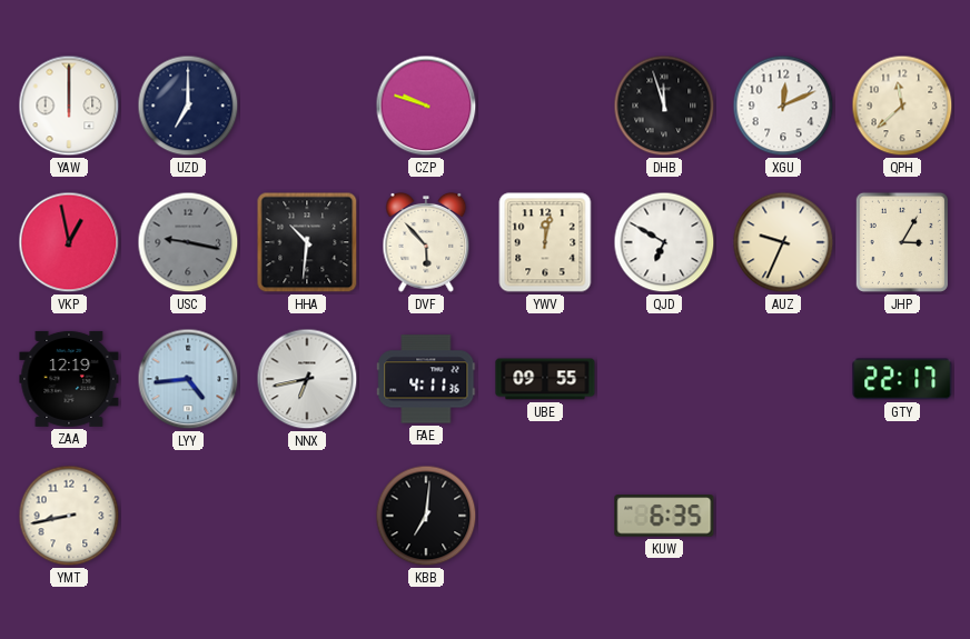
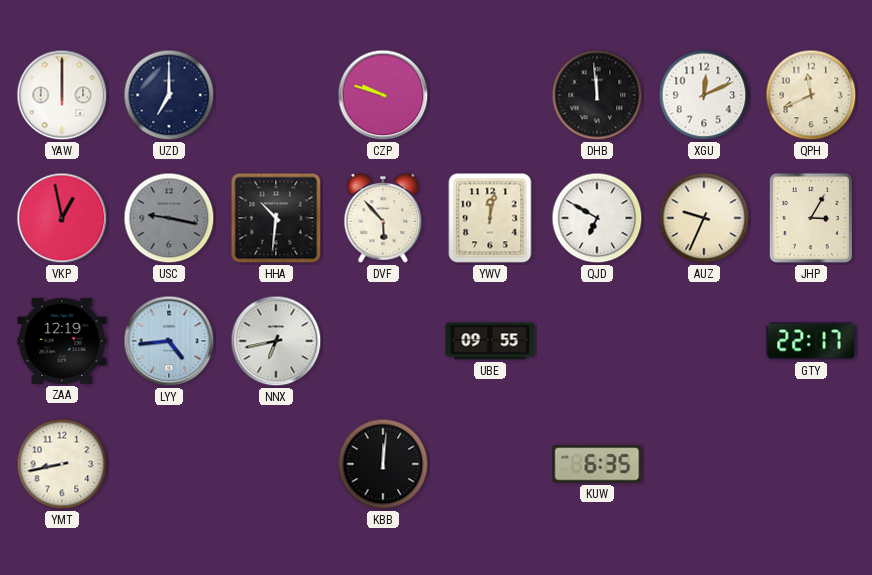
DHB: 11:57 -> 11:59 (597, 95)
QPH: 11:38 -> 11:41 (811, 95)
FAE: 4:11 -> none (426, 379)
KBB: 7:01 -> 12:01 (383, 464)
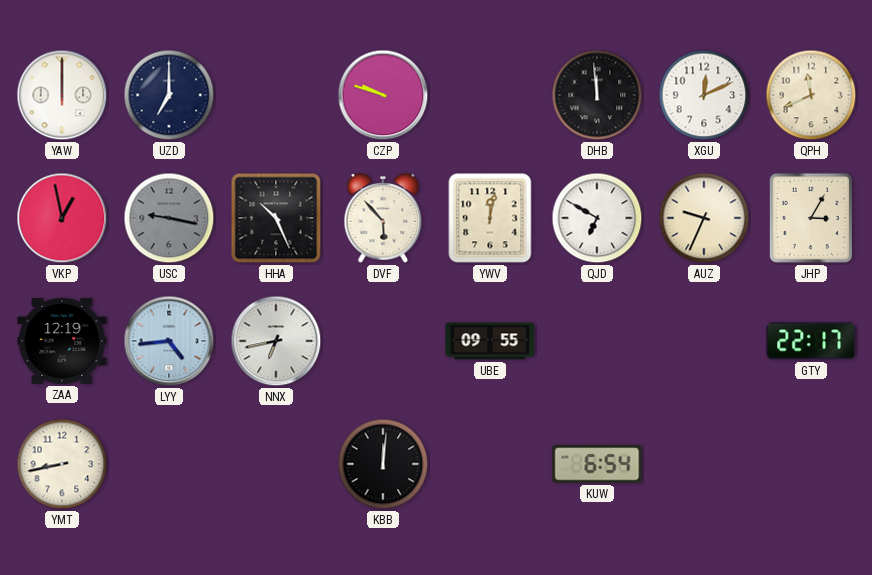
HHA: 10:31 -> 10:26 (276, 218)
KUW: 6:35 -> 6:54 (597, 464)
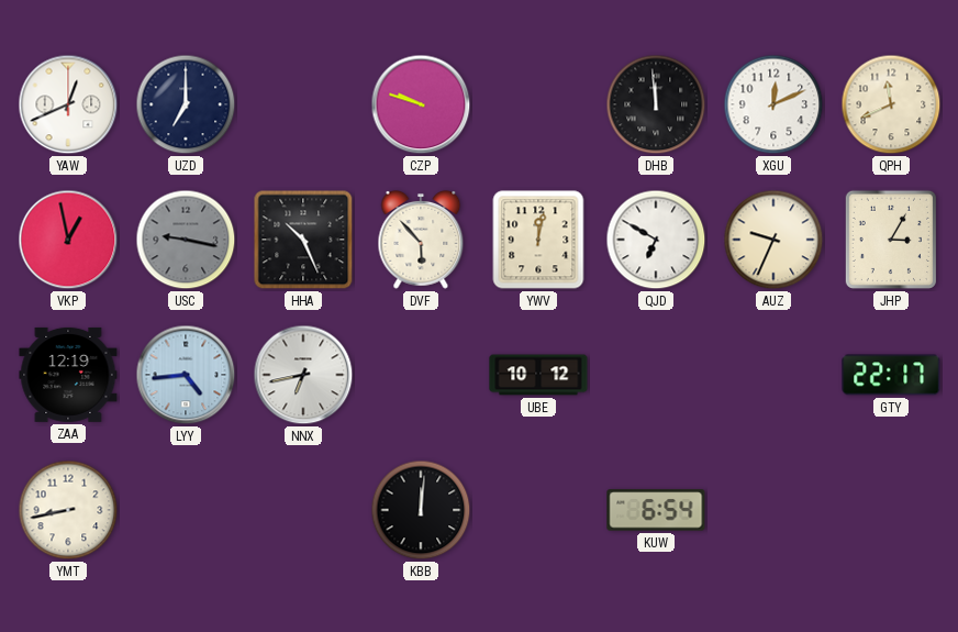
YAW: 12:00 -> 12:41 (68, 104)
UBE: 09:55 -> 10:12 (538, 375)
